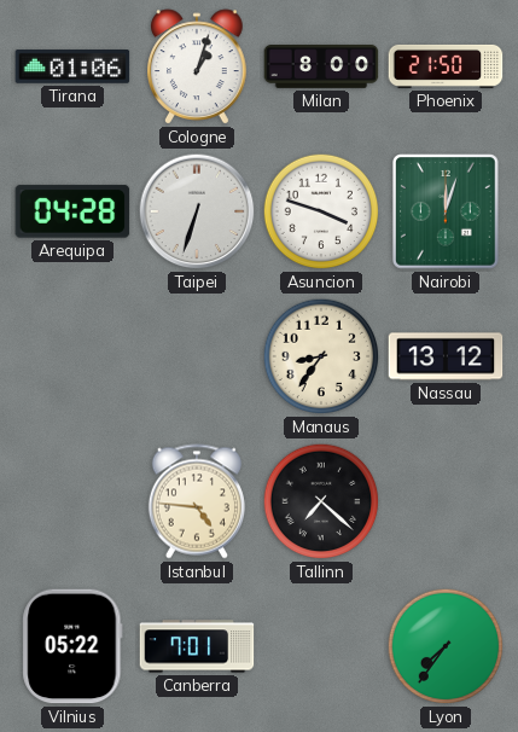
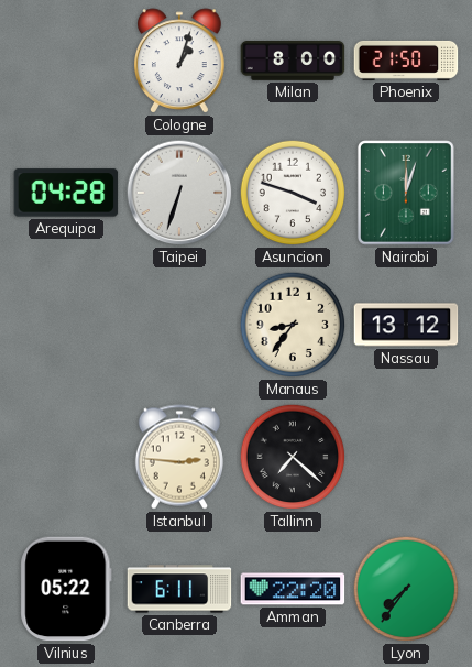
Tirana: 01:06 -> none (72, 68)
Istanbul: 4:46 -> 2:46 (179, 457)
Canberra: 7:01 -> 6:11 (179, 589)
Amman: none -> 22:20 (293, 589)
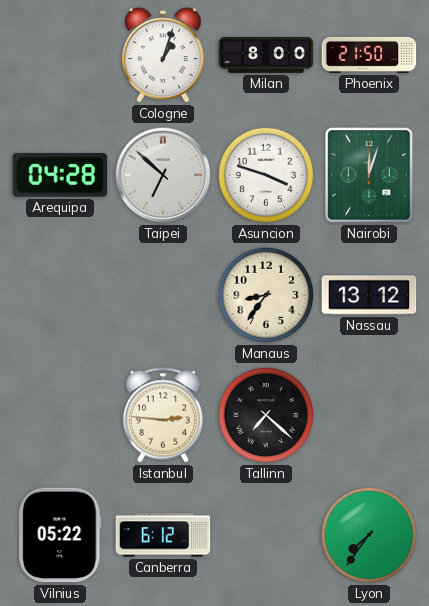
Taipei: 6:33 -> 6:52 (163, 175)
Canberra: 6:11 -> 6:12 (163, 535)
Amman: 22:20 -> none (293, 589)
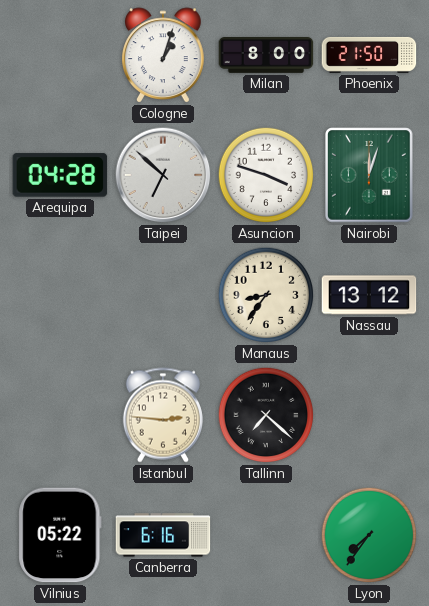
Canberra: 6:12 -> 6:16 (163, 535)
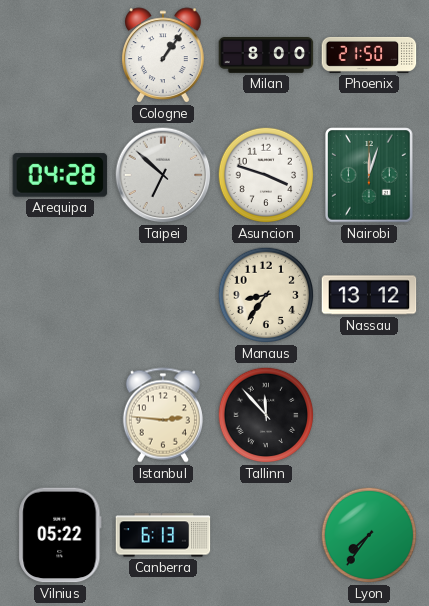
Cologne: 1:03 -> 1:06 (164, 55)
Tallinn: 7:22 -> 11:53 (266, 415)
Canberra: 6:16 -> 6:13 (163, 535)
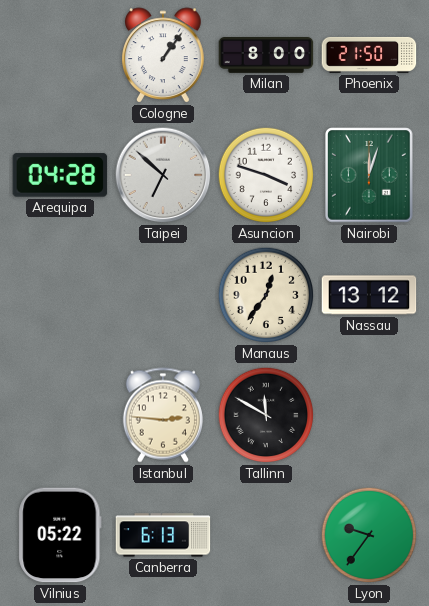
Manaus: 8:36 -> 12:36 (266, 295)
Tallinn: 11:53 -> 11:50 (266, 415)
Lyon: 7:36 -> 9:36 (369, 535)
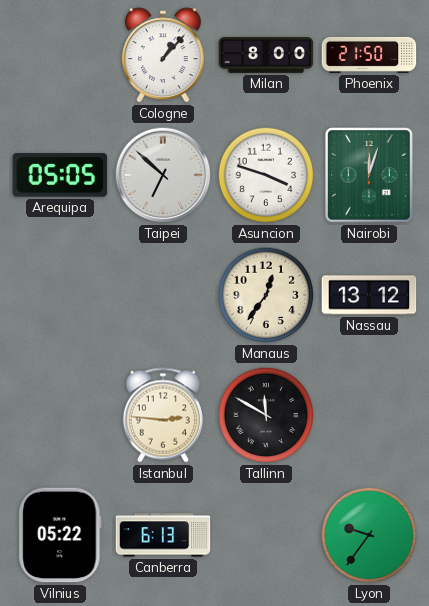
Cologne: 1:06 -> 1:07 (164, 55)
Arequipa: 04:28 -> 05:05 (60, 175)
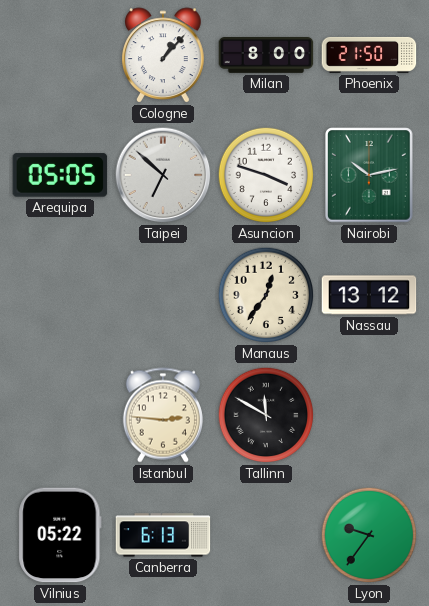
Nairobi: 12:03 -> 10:13 (370, 175)
